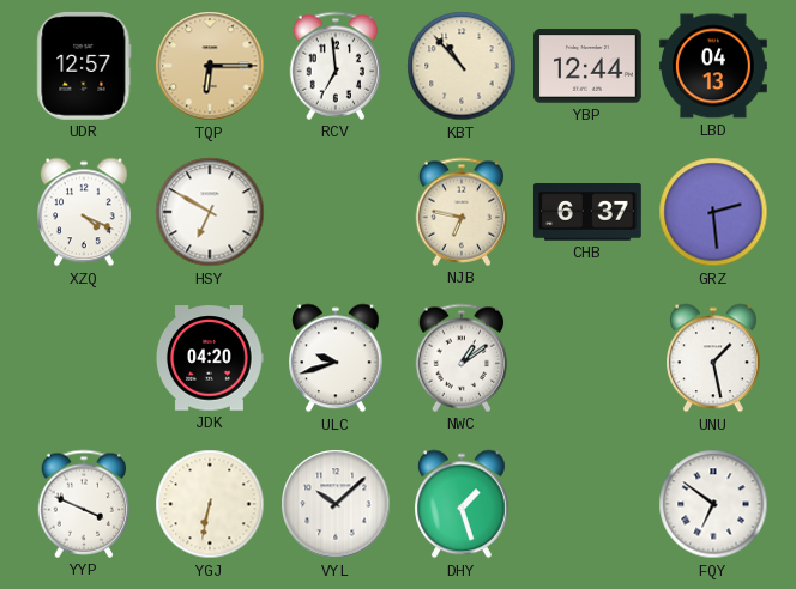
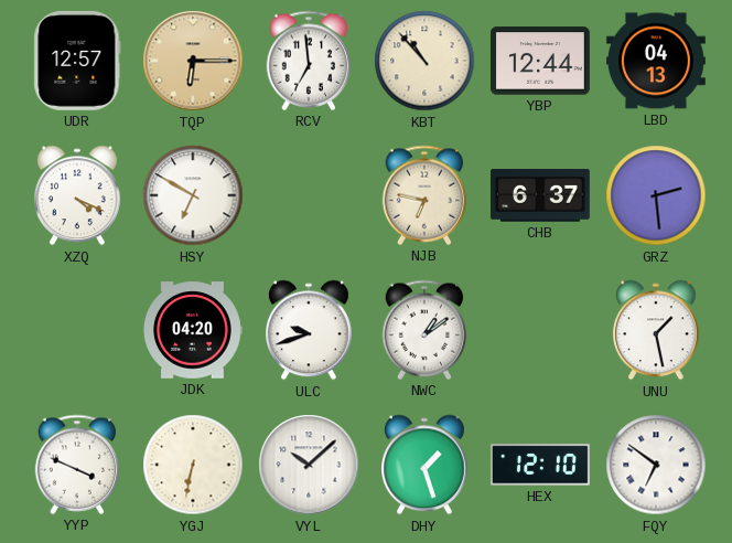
HEX: none -> 12:10 (540, 465)
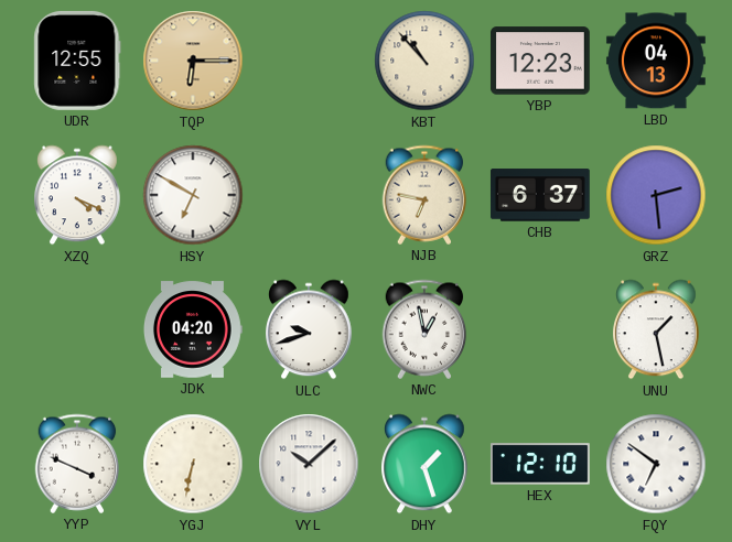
UDR: 12:57 -> 12:55 (77, 61)
RCV: 6:59 -> none (309, 61)
YBP: 12:44 -> 12:23 (540, 61)
NWC: 1:09 -> 12:58 (424, 329)
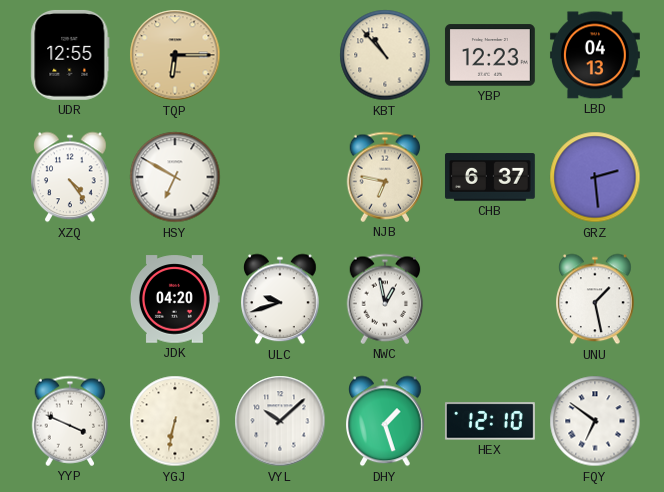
XZQ: 4:19 -> 4:24 (71, 177)
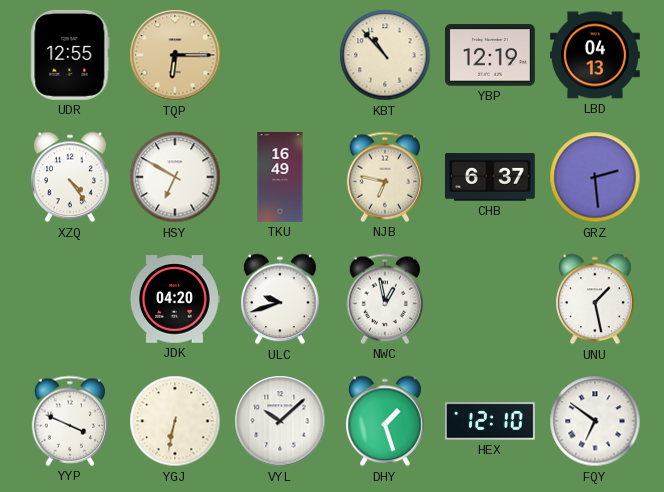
YBP: 12:23 -> 12:19 (490, 55)
TKU: none -> 16:49 (280, 178)
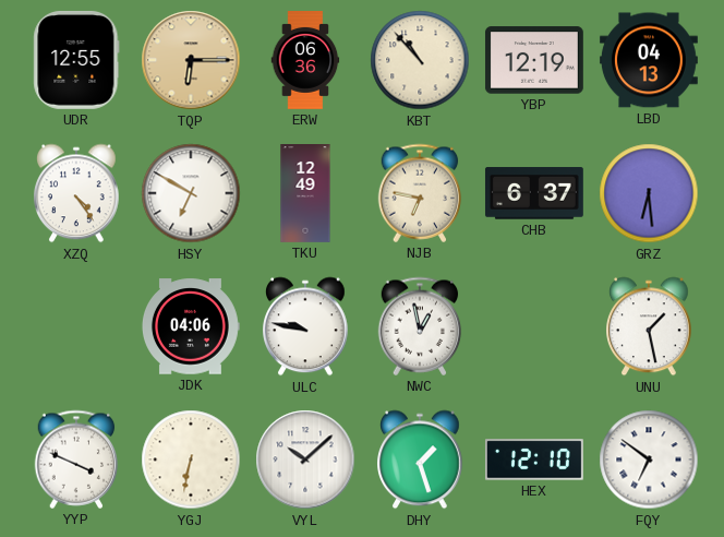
ERW: none -> 06:36 (305, 61)
TKU: 16:49 -> 12:49 (305, 194)
GRZ: 2:29 -> 6:29 (649, 193)
JDK: 04:20 -> 04:06 (191, 326)
ULC: 9:42 -> 9:47 (306, 326)
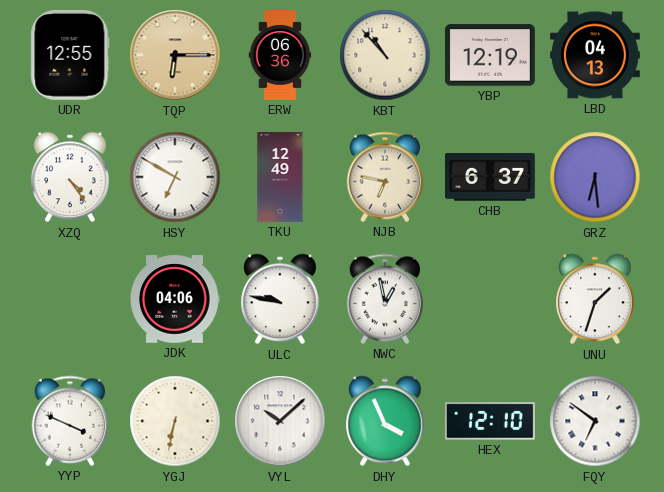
UNU: 1:28 -> 1:33 (596, 299)
DHY: 1:27 -> 3:56 (386, 421)
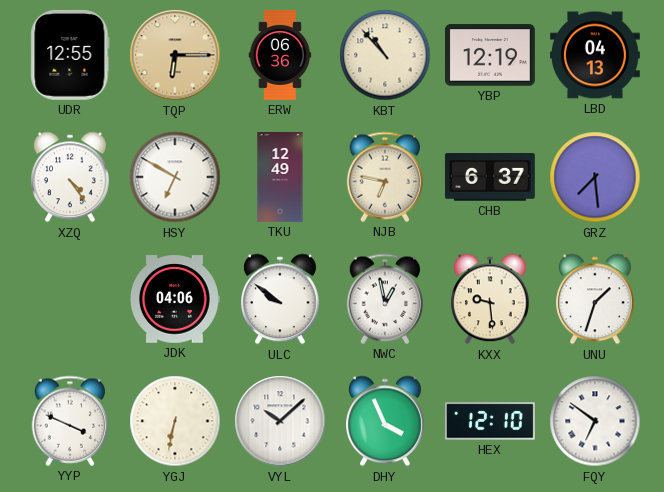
GRZ: 6:29 -> 7:29 (595, 177)
ULC: 9:47 -> 9:51 (281, 299)
KXX: none -> 9:29 (491, 299)
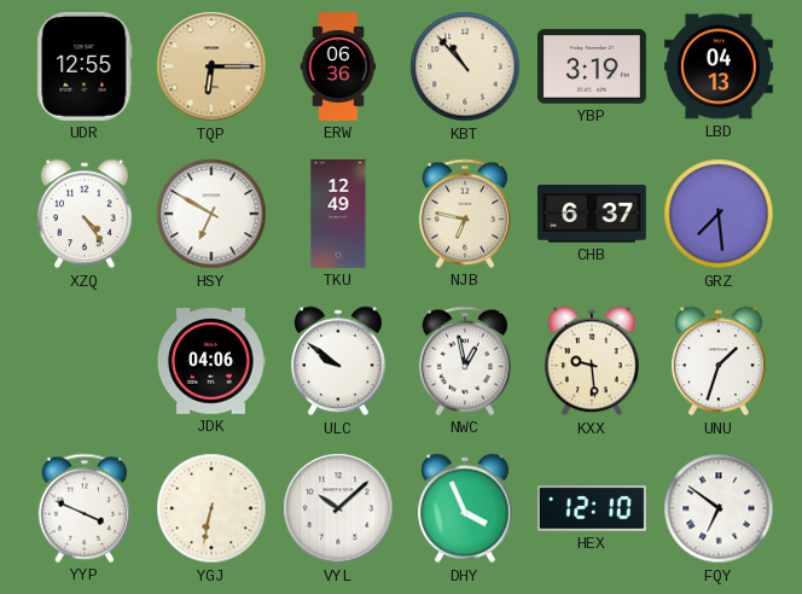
YBP: 12:19 -> 3:19 (592, 66)
